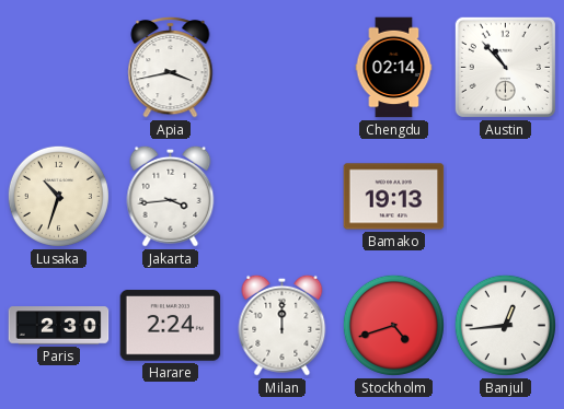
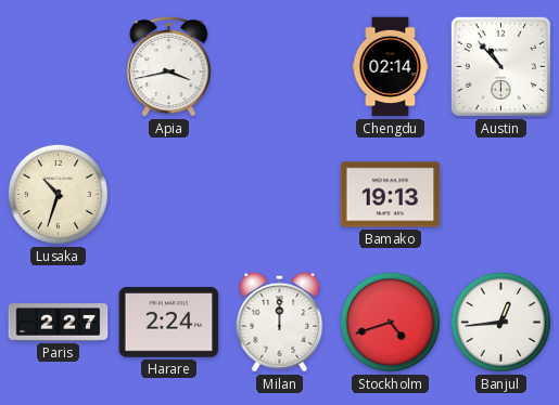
Jakarta: 3:44 -> none (171, 196)
Paris: 2:30 -> 2:27 (59, 323)
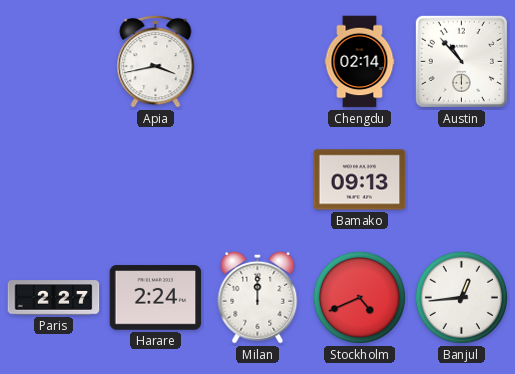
Lusaka: 10:33 -> none (58, 194)
Bamako: 19:13 -> 09:13 (360, 180)
Stockholm: 4:42 -> 4:41 (359, 297)
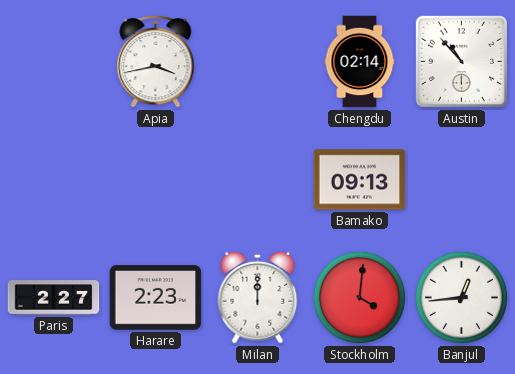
Harare: 2:24 -> 2:23 (156, 298)
Stockholm: 4:41 -> 4:01 (359, 297)
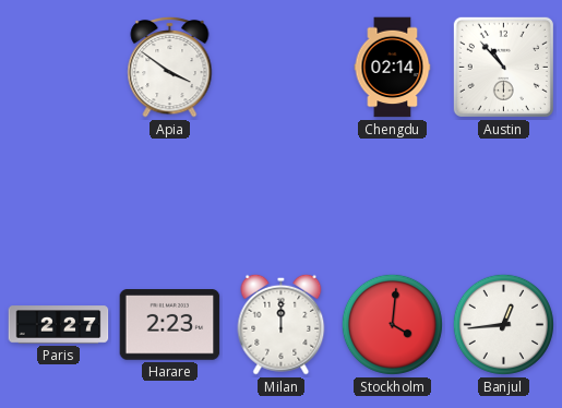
Apia: 3:43 -> 3:51 (170, 67)
Bamako: 09:13 -> none (360, 180)
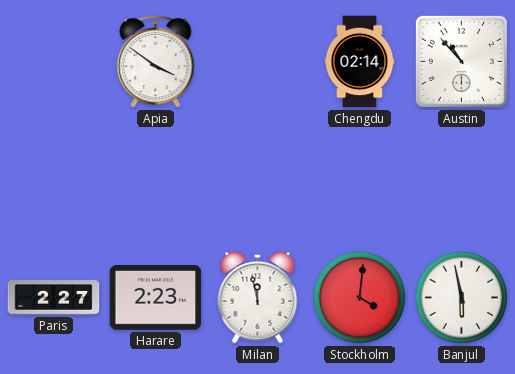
Milan: 12:00 -> 11:58 (258, 297)
Banjul: 12:44 -> 5:58 (461, 297)
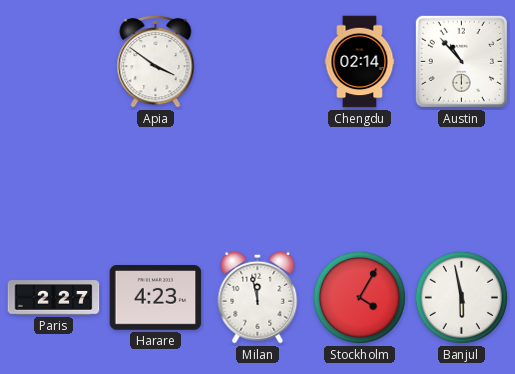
Harare: 2:23 -> 4:23 (156, 298)
Stockholm: 4:01 -> 4:05 (359, 297)
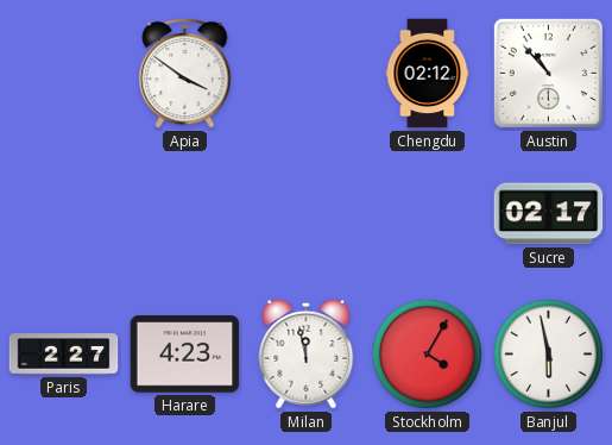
Chengdu: 02:14 -> 02:12 (428, 74)
Sucre: none -> 02:17 (549, 214)
